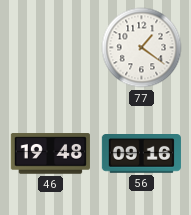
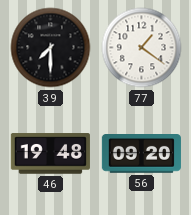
39: none -> 7:30 (51, 48)
56: 09:16 -> 09:20 (141, 154)
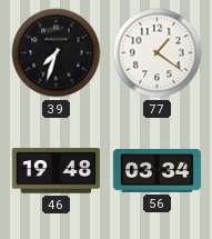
39: 7:30 -> 7:33 (57, 53)
56: 09:20 -> 03:34 (157, 171)
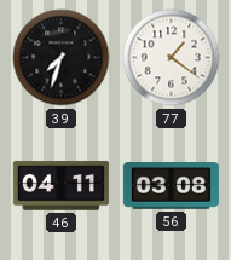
46: 19:48 -> 04:11 (60, 186)
56: 03:34 -> 03:08 (171, 186)
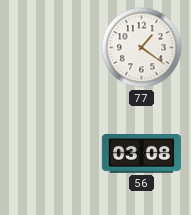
39: 7:33 -> none (62, 58)
46: 04:11 -> none (60, 186)
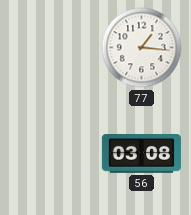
77: 1:21 -> 1:16 (142, 48)
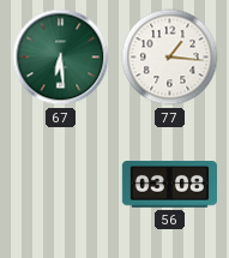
67: none -> 6:29 (61, 58)
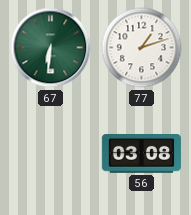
67: 6:29 -> 6:31 (51, 48)
77: 1:16 -> 1:12 (142, 48)
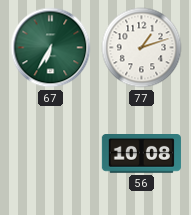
67: 6:31 -> 6:35 (51, 48)
56: 03:08 -> 10:08 (141, 154)
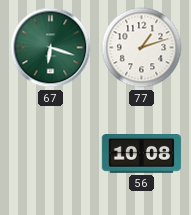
67: 6:35 -> 6:18 (51, 48)
